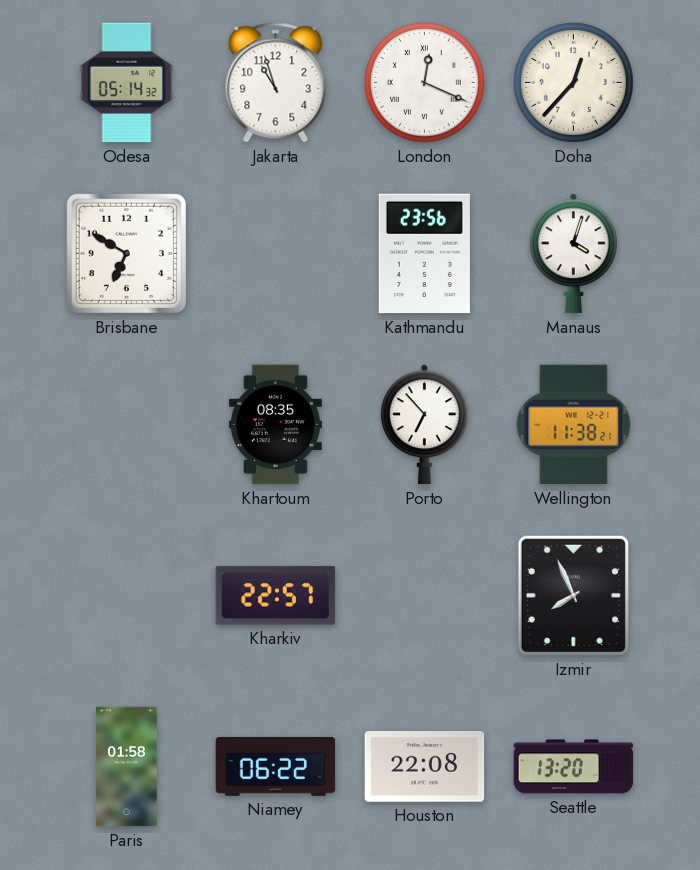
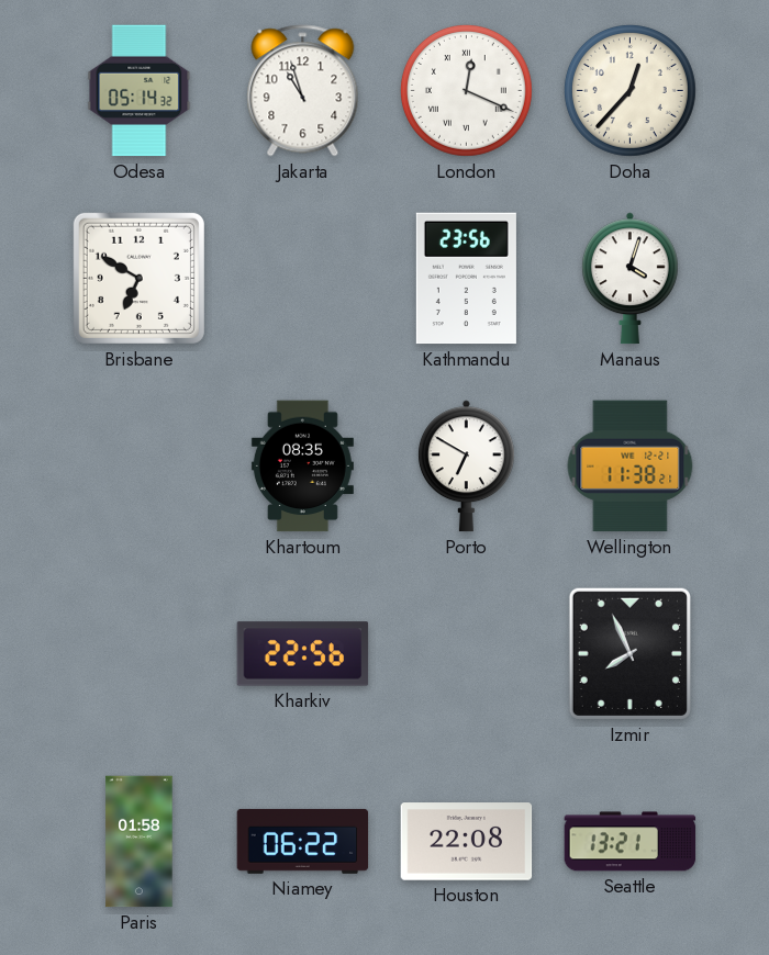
Porto: 6:53 -> 6:50 (466, 467)
Kharkiv: 22:57 -> 22:56 (303, 654)
Seattle: 13:20 -> 13:21 (631, 842)
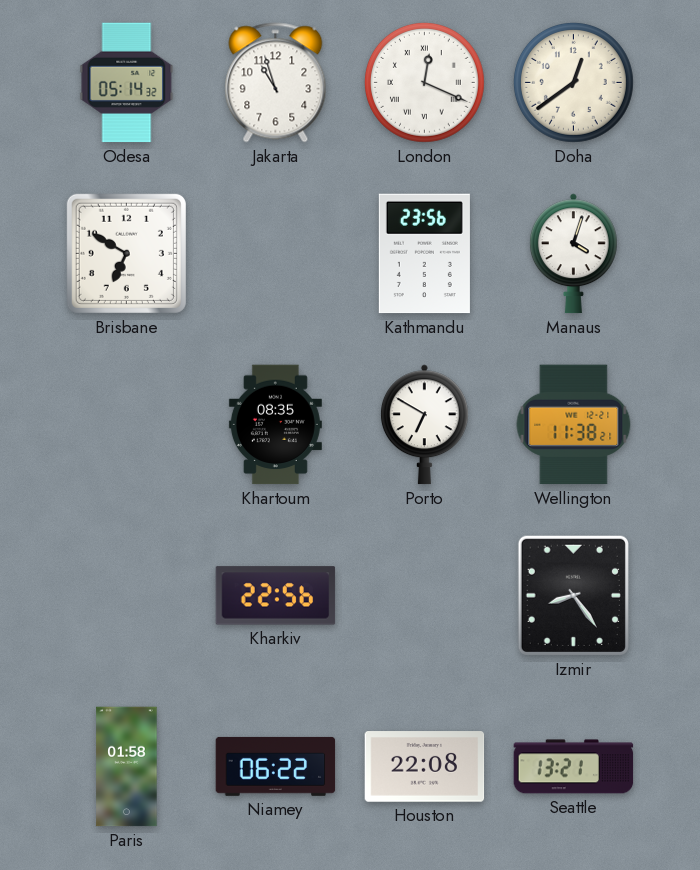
Doha: 12:37 -> 12:39 (573, 82)
Izmir: 7:56 -> 8:24 (573, 595)
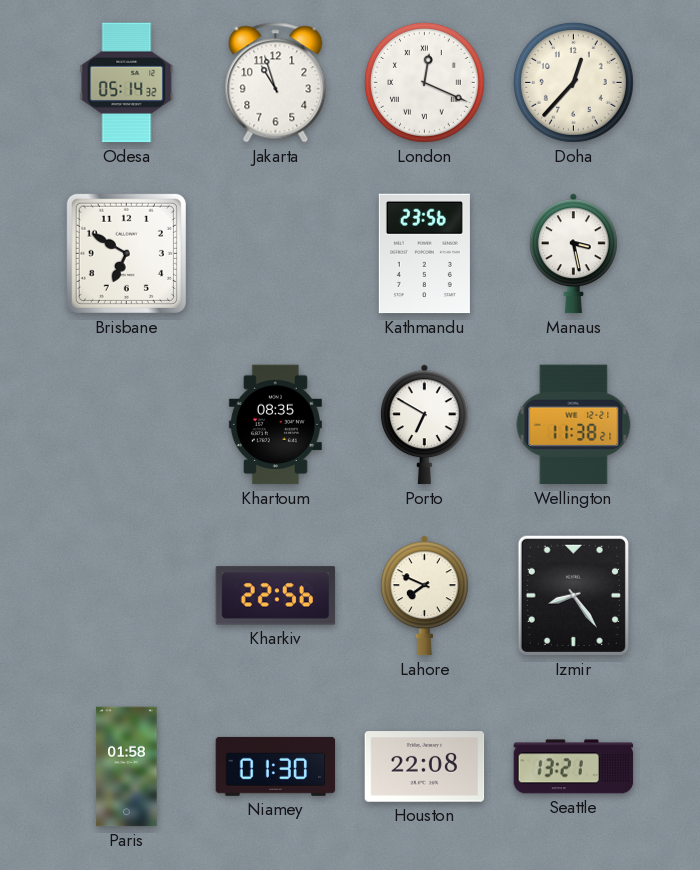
Doha: 12:39 -> 12:37 (573, 82)
Manaus: 4:03 -> 3:28 (573, 254)
Lahore: none -> 7:49 (424, 596)
Niamey: 06:22 -> 01:30 (276, 766)
